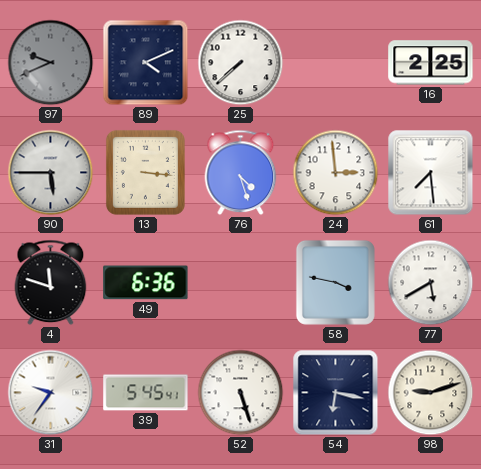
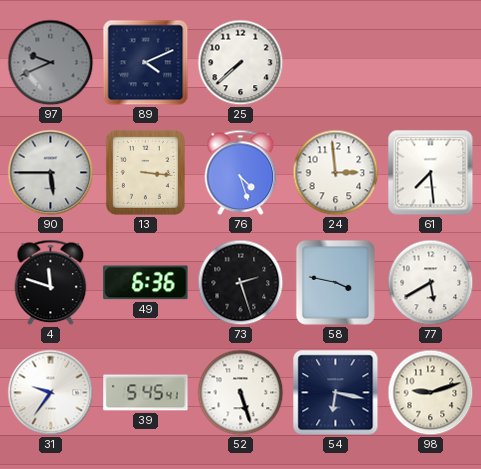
16: 2:25 -> none (431, 63)
73: none -> 2:27 (241, 283)
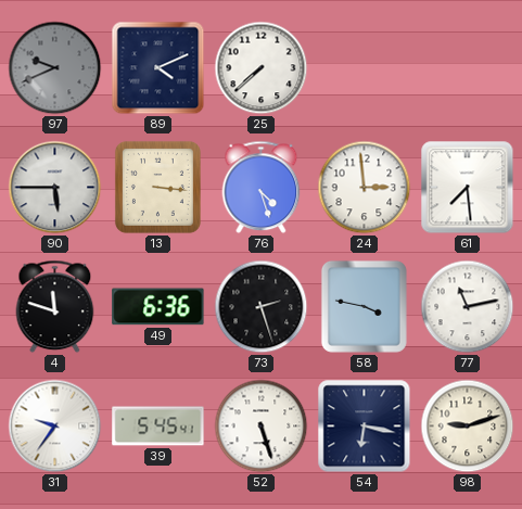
77: 5:40 -> 11:13 (468, 307)
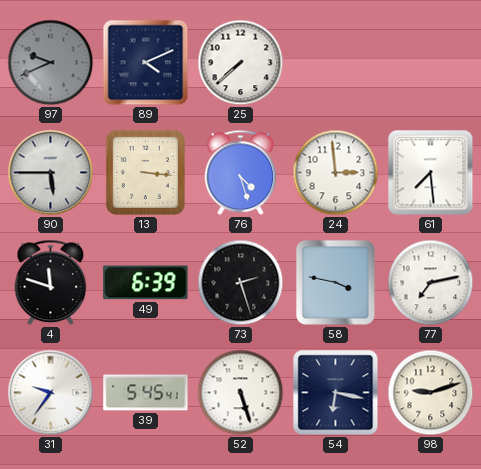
49: 6:36 -> 6:39 (146, 283)
77: 11:13 -> 7:13 (431, 283)
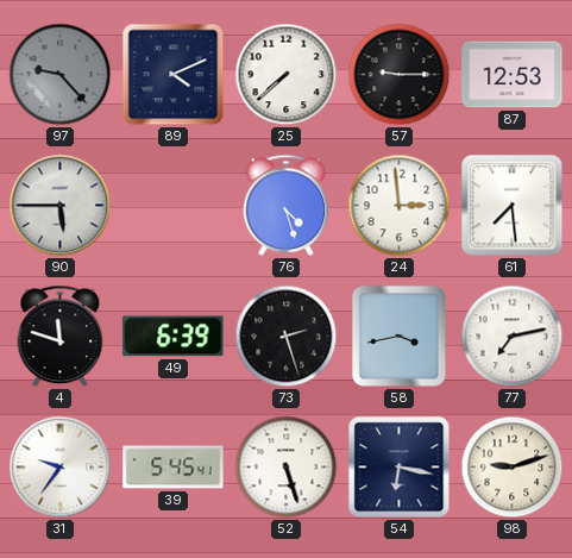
97: 9:41 -> 9:23 (61, 75)
57: none -> 9:15 (400, 75)
87: none -> 12:53 (513, 75)
13: 3:16 -> none (145, 172)
58: 3:47 -> 3:43 (398, 336)
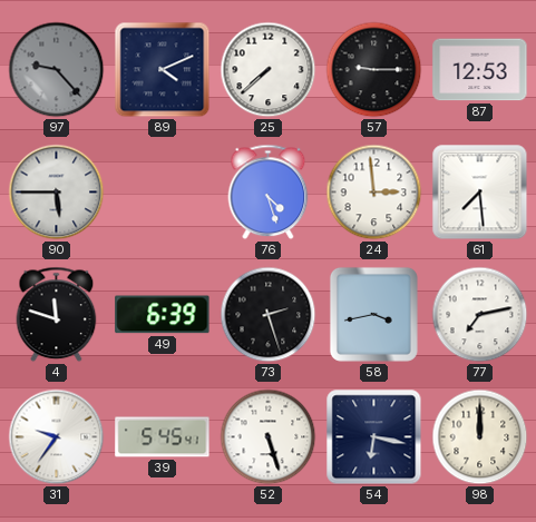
98: 9:12 -> 12:00 (480, 437)
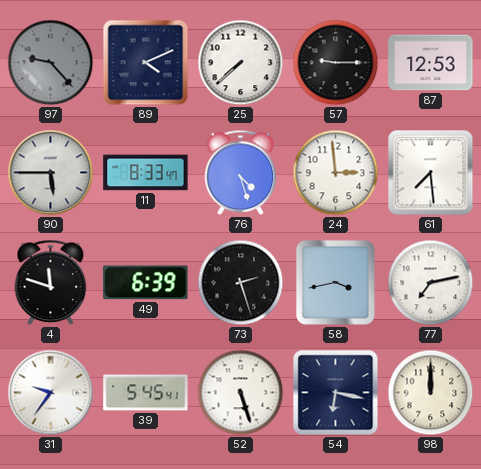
11: none -> 8:33 (146, 173)
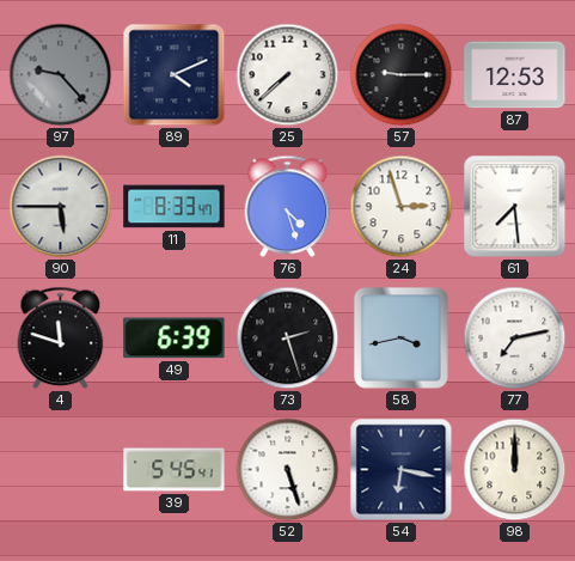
24: 2:59 -> 2:57 (402, 207)
31: 9:36 -> none (51, 393)
